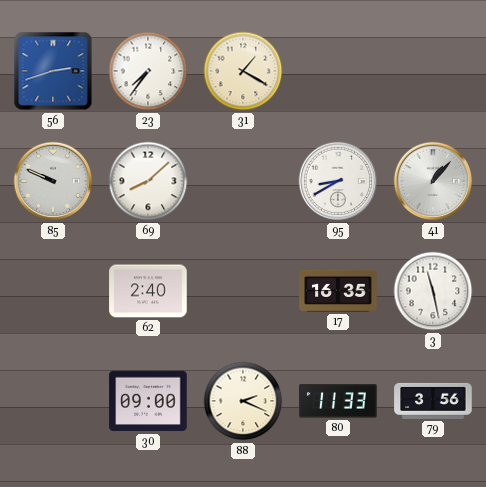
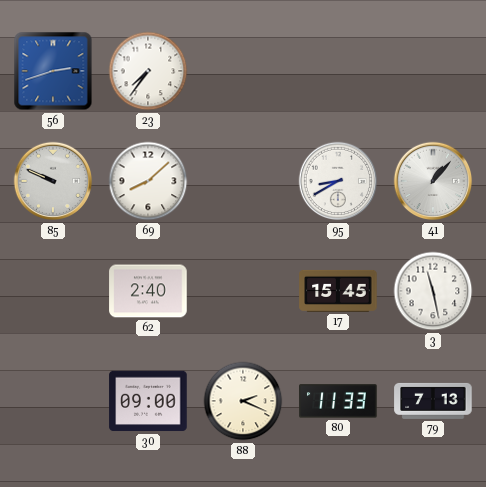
31: 1:20 -> none (243, 71)
17: 16:35 -> 15:45 (338, 291)
79: 3:56 -> 7:13 (433, 401)
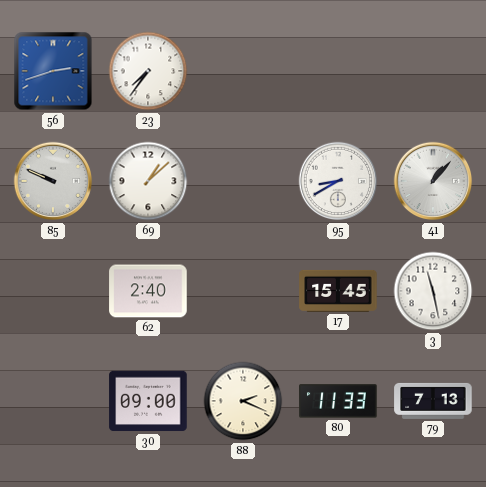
69: 8:08 -> 1:08 (148, 181)
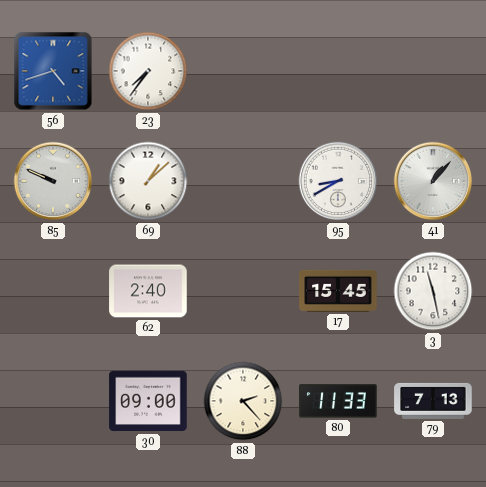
56: 2:42 -> 4:42 (53, 71)
88: 2:19 -> 2:23 (243, 401)
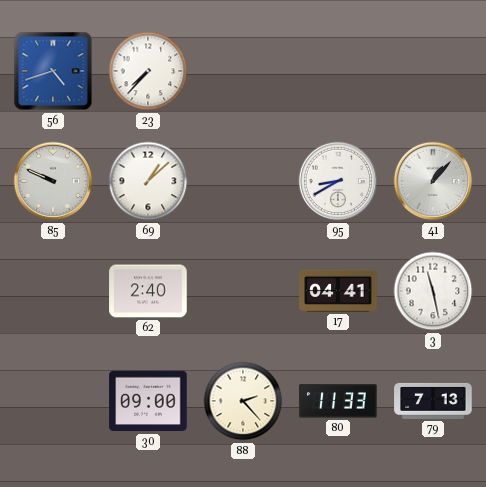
23: 7:36 -> 7:37 (148, 71)
17: 15:45 -> 04:41 (338, 291)
